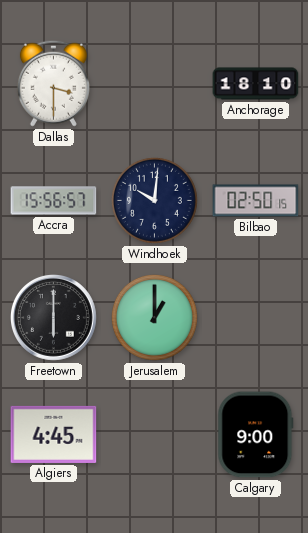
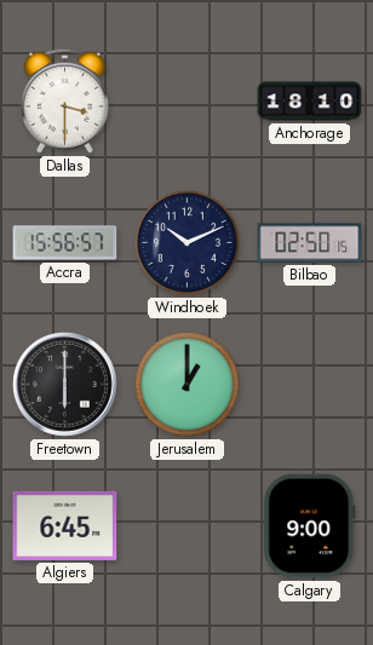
Windhoek: 10:01 -> 10:11 (187, 242)
Algiers: 4:45 -> 6:45 (65, 525)
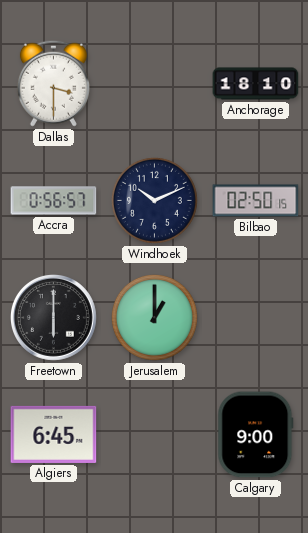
Accra: 15:56 -> 0:56 (54, 201)
